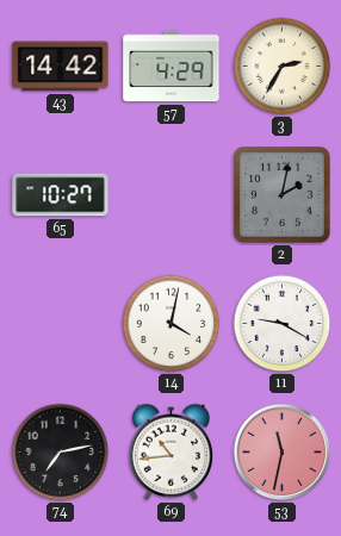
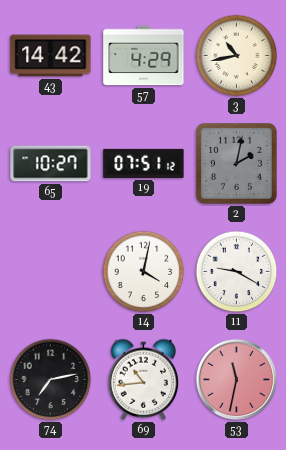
3: 2:35 -> 10:43 (237, 56)
19: none -> 07:51 (144, 163)
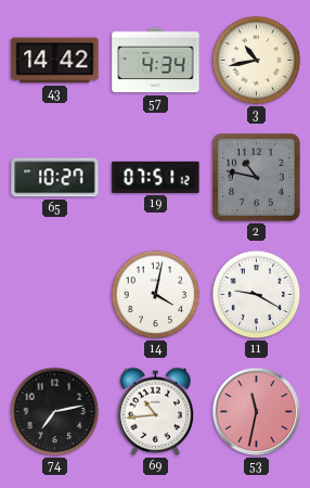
57: 4:29 -> 4:34 (156, 61)
2: 2:02 -> 10:47 (257, 178)
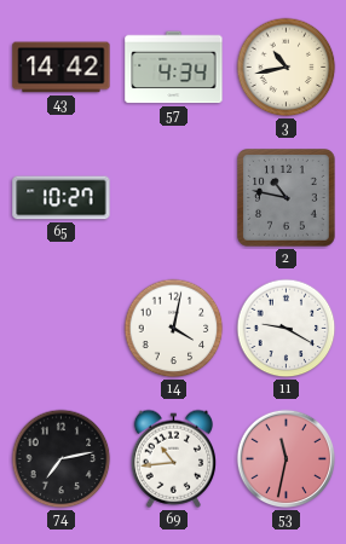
19: 07:51 -> none (156, 177)
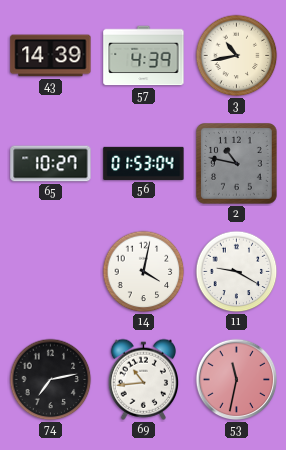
43: 14:42 -> 14:39 (51, 56)
57: 4:34 -> 4:39 (144, 56)
56: none -> 01:53 (144, 163)
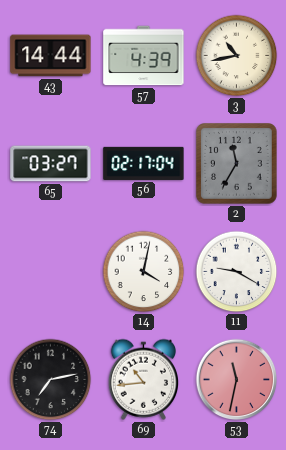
43: 14:39 -> 14:44 (51, 56)
65: 10:27 -> 03:27 (51, 164)
56: 01:53 -> 02:17 (144, 163)
2: 10:47 -> 11:35 (237, 164)
